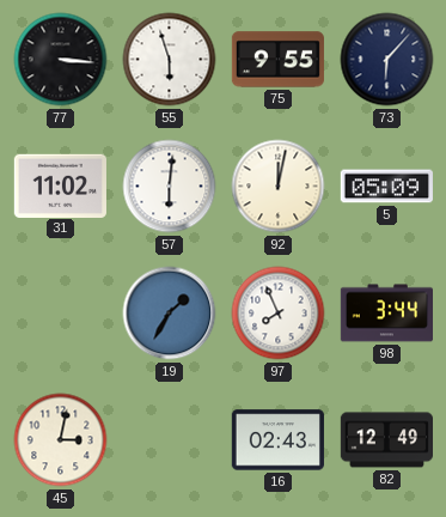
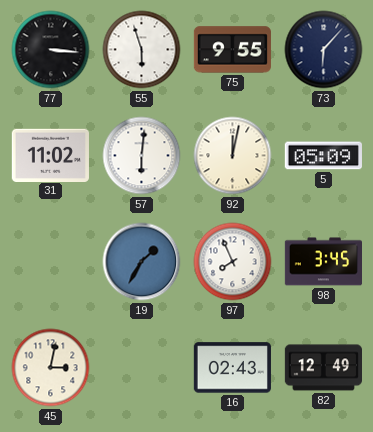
98: 3:44 -> 3:45 (323, 262)
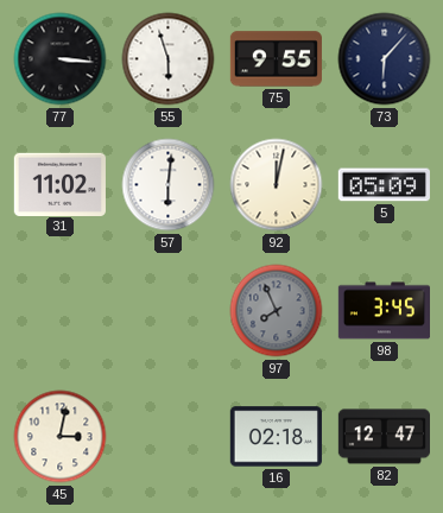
19: 1:35 -> none (142, 262)
97 dial: white -> grey (277, 311)
16: 02:43 -> 02:18 (276, 437)
82: 12:49 -> 12:47 (384, 437)
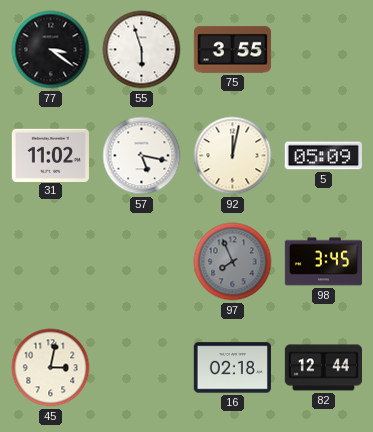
77: 3:16 -> 3:21 (51, 50)
75: 9:55 -> 3:55 (232, 50)
73: 6:07 -> none (385, 59)
57: 6:01 -> 5:17 (142, 156)
82: 12:47 -> 12:44 (323, 368)
